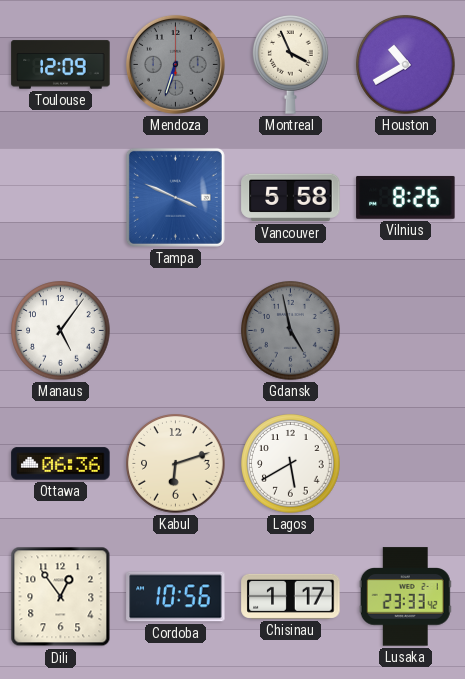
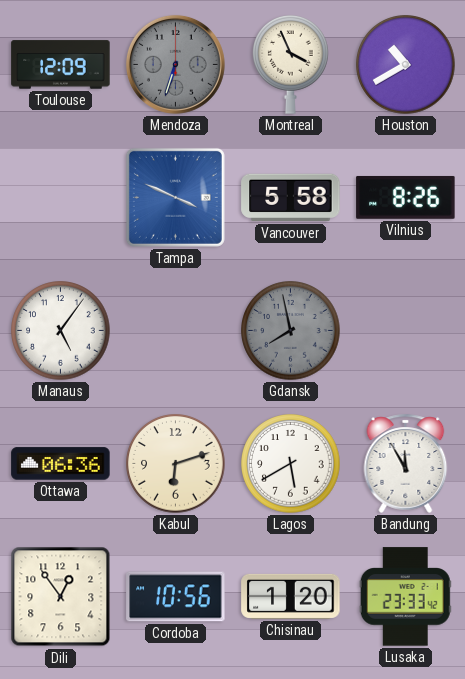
Gdansk: 4:58 -> 7:58 (291, 331)
Bandung: none -> 11:55 (406, 463)
Chisinau: 1:17 -> 1:20 (291, 596)
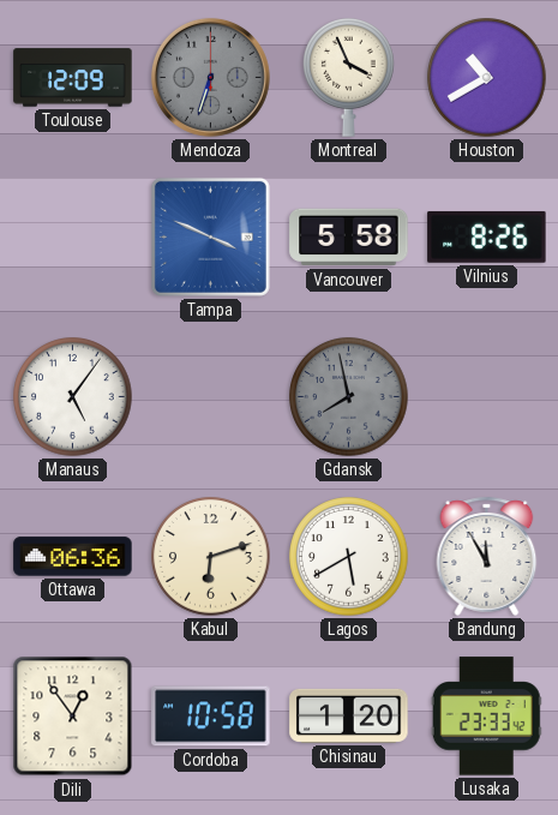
Cordoba: 10:56 -> 10:58 (211, 717)
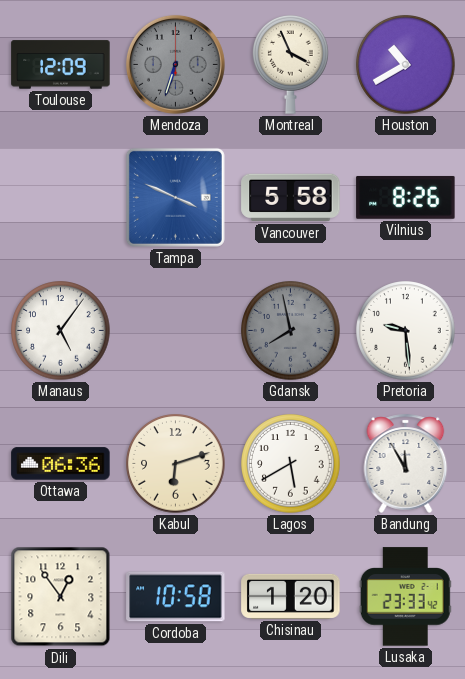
Pretoria: none -> 9:29 (406, 331)
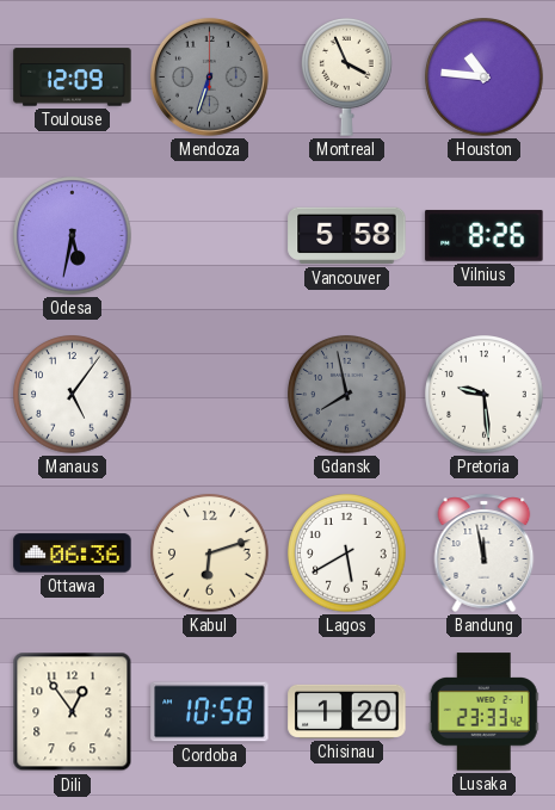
Houston: 10:40 -> 10:46 (485, 78)
Odesa: none -> 5:32 (73, 236)
Tampa: 3:49 -> none (175, 197)
Bandung: 11:55 -> 11:58 (485, 552)
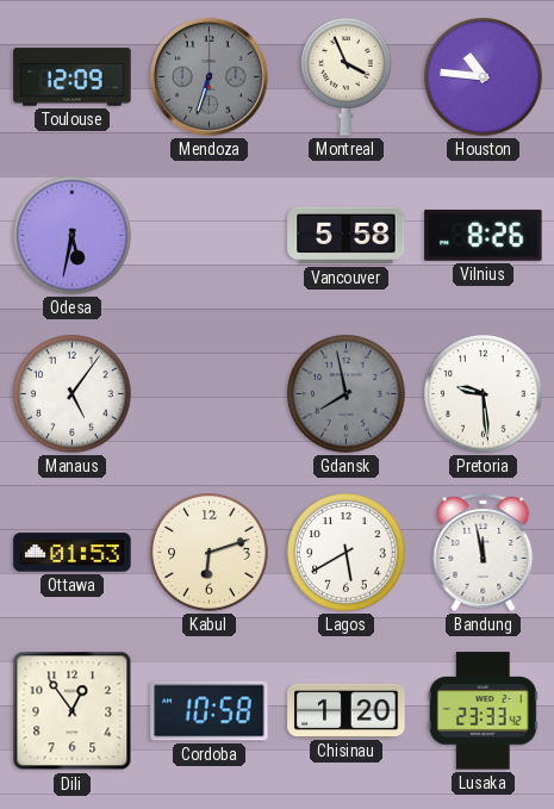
Ottawa: 06:36 -> 01:53 (73, 553)
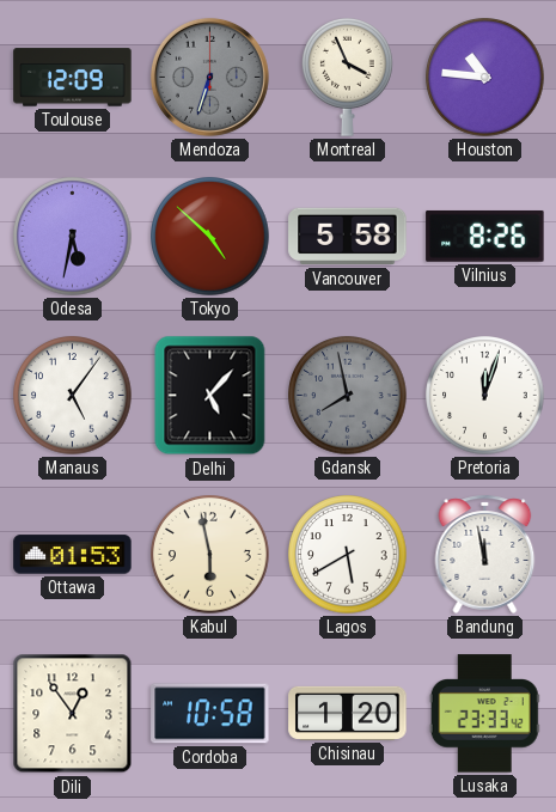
Tokyo: none -> 4:52 (210, 237)
Delhi: none -> 5:07 (210, 396)
Pretoria: 9:29 -> 12:03 (485, 396)
Kabul: 6:12 -> 5:58 (210, 555)
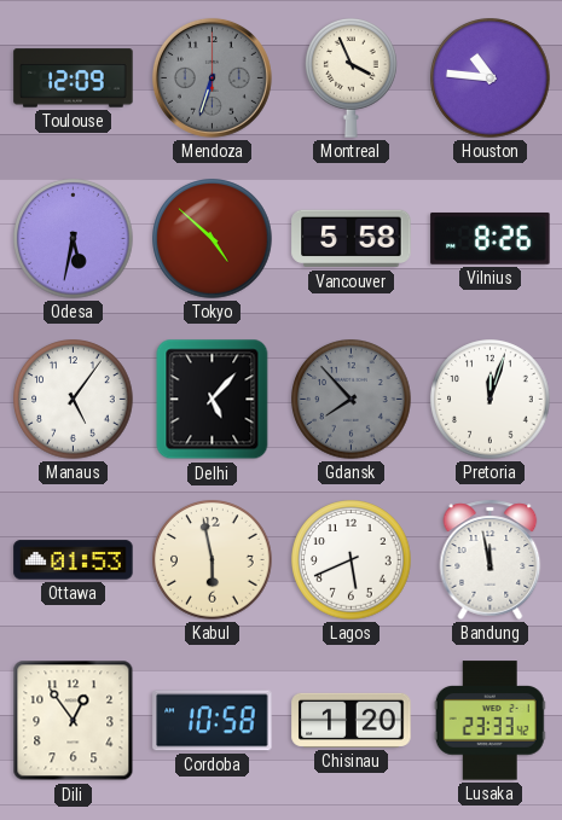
Gdansk: 7:58 -> 7:53 (352, 400)
Lagos: 5:40 -> 5:41 (352, 560)
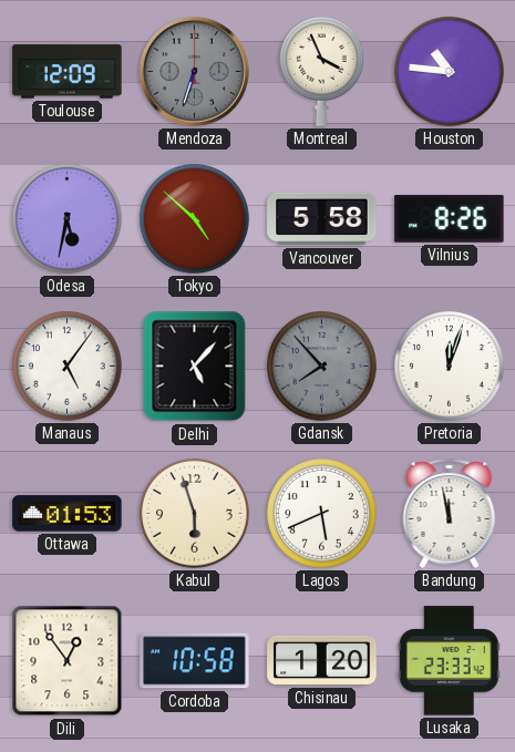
Kabul: 5:58 -> 5:57 (195, 514)
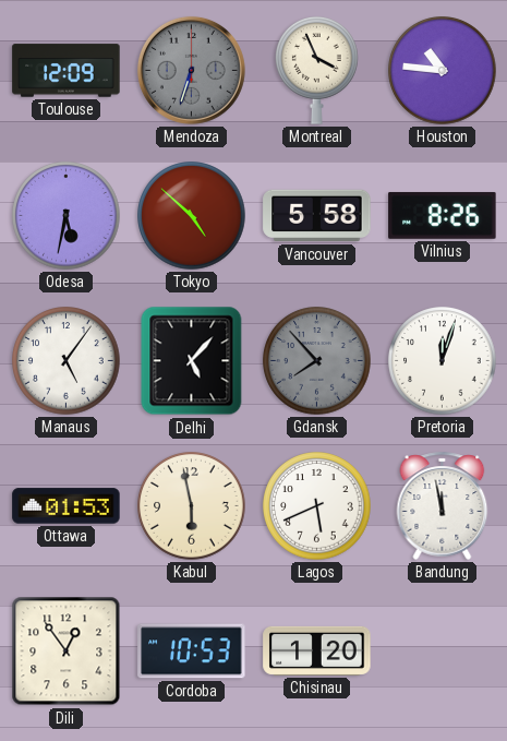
Kabul: 5:57 -> 5:58 (192, 506)
Cordoba: 10:58 -> 10:53 (192, 652)
Lusaka: 23:33 -> none (449, 661)
